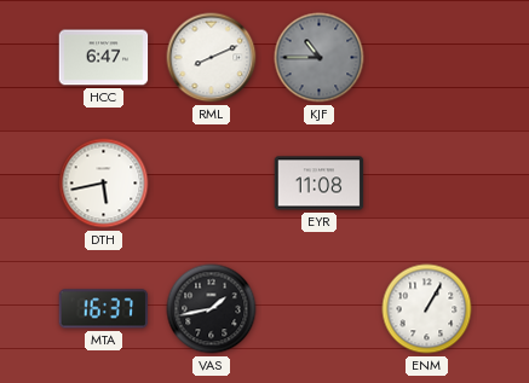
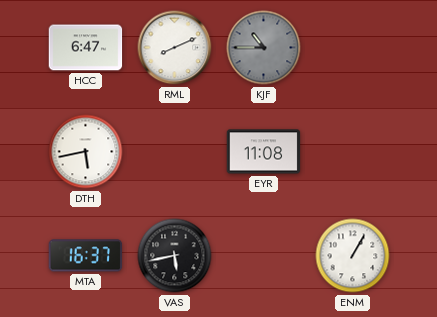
VAS: 1:43 -> 5:43 (175, 256)
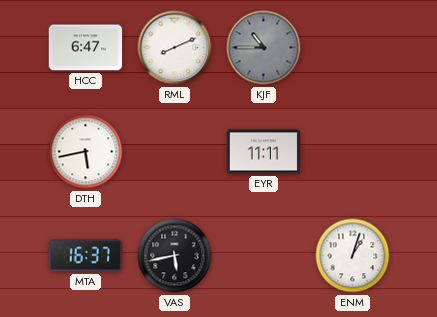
EYR: 11:08 -> 11:11 (264, 152)
ENM: 1:05 -> 1:03 (353, 256)
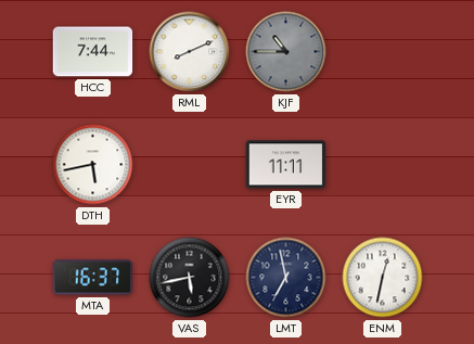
HCC: 6:47 -> 7:44 (93, 52)
LMT: none -> 6:58 (286, 278)
ENM: 1:03 -> 12:32 (383, 278)
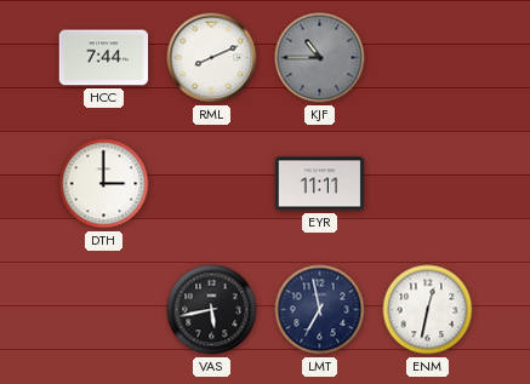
DTH: 5:43 -> 3:00 (104, 184)
MTA: 16:37 -> none (93, 278)
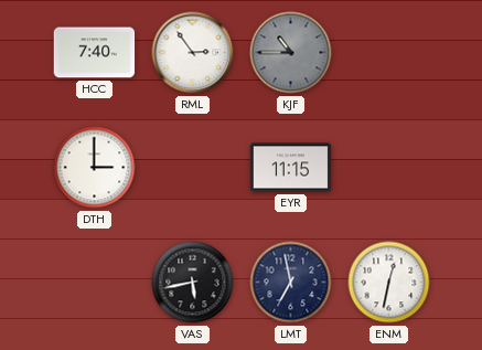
HCC: 7:44 -> 7:40 (95, 53)
RML: 8:11 -> 2:54 (193, 53)
EYR: 11:11 -> 11:15 (291, 168)
